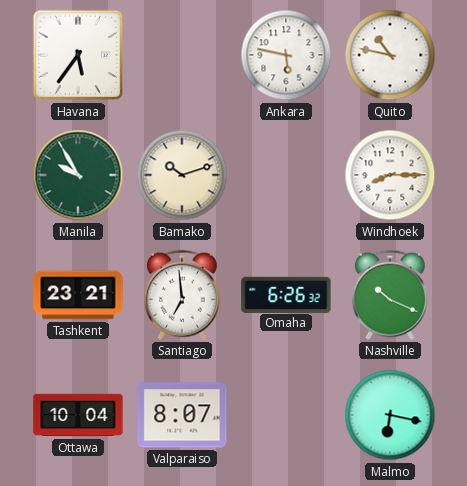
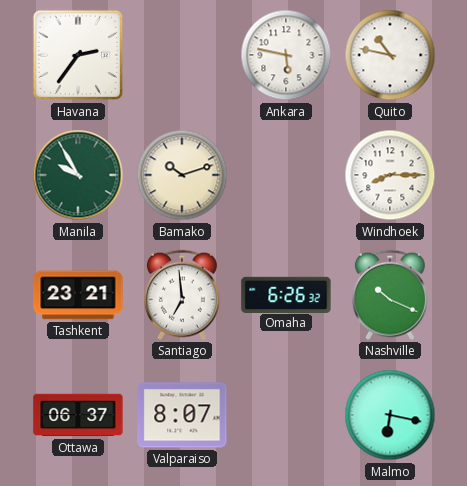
Havana: 5:36 -> 2:36 (78, 55)
Ottawa: 10:04 -> 06:37 (78, 415)
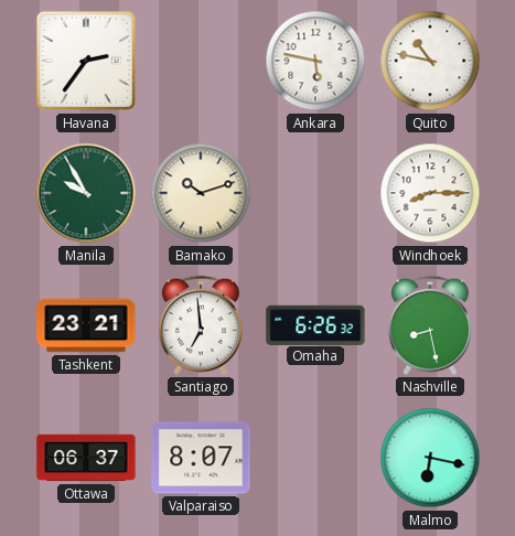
Nashville: 10:19 -> 8:28 (430, 325)
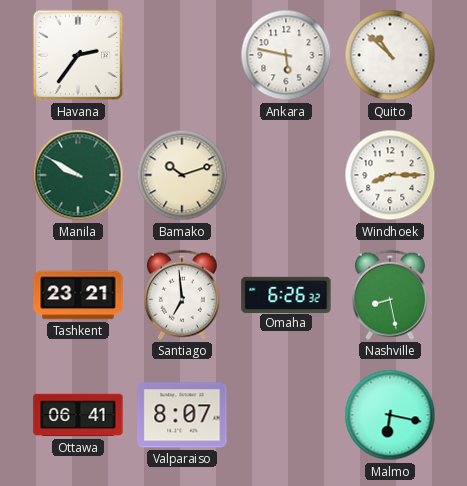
Quito: 10:47 -> 10:52 (390, 55)
Manila: 9:55 -> 9:50 (78, 175)
Ottawa: 06:37 -> 06:41 (78, 415)
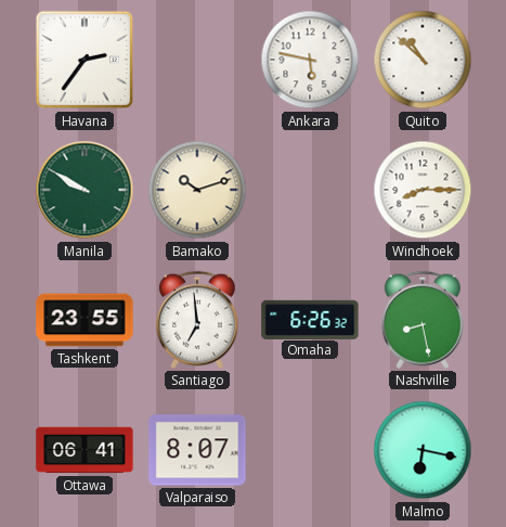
Tashkent: 23:21 -> 23:55 (85, 320)
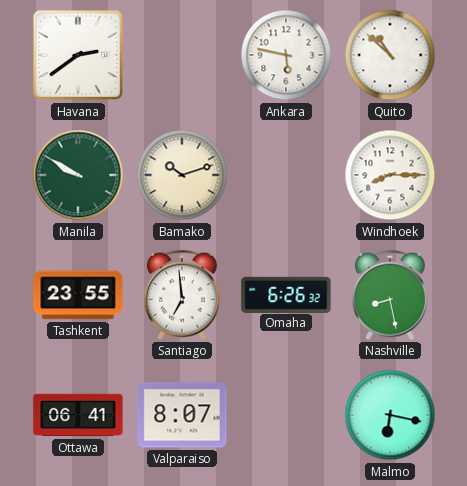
Havana: 2:36 -> 2:39 (78, 55)
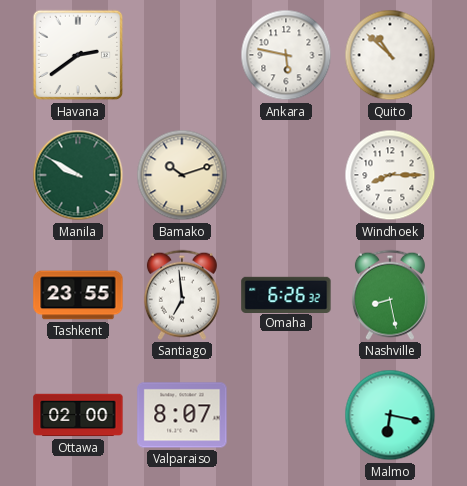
Ottawa: 06:41 -> 02:00 (78, 415)
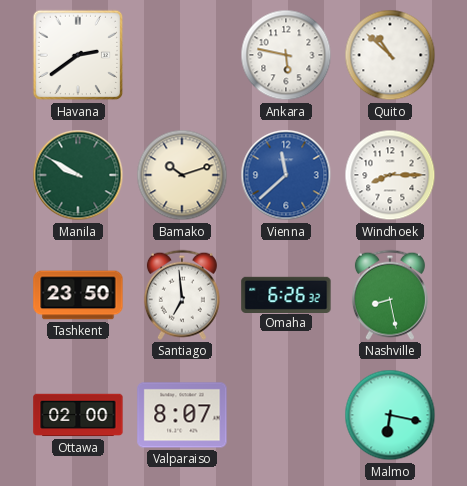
Vienna: none -> 11:38 (286, 175)
Tashkent: 23:55 -> 23:50 (78, 295)
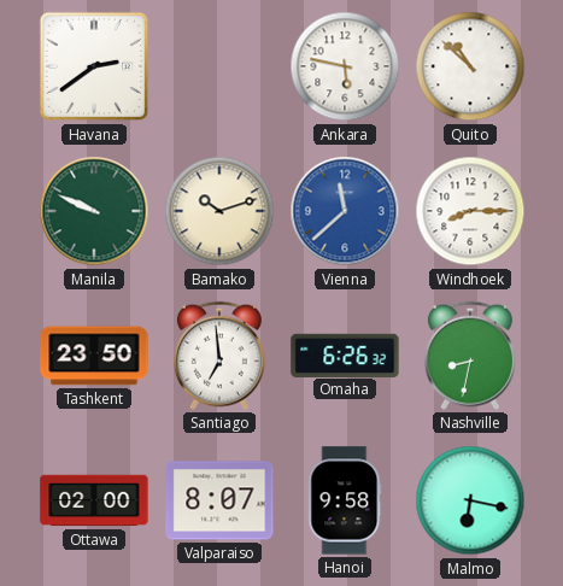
Manila: 9:50 -> 9:49 (94, 211)
Nashville: 8:28 -> 8:32 (470, 356)
Hanoi: none -> 9:58 (345, 500)
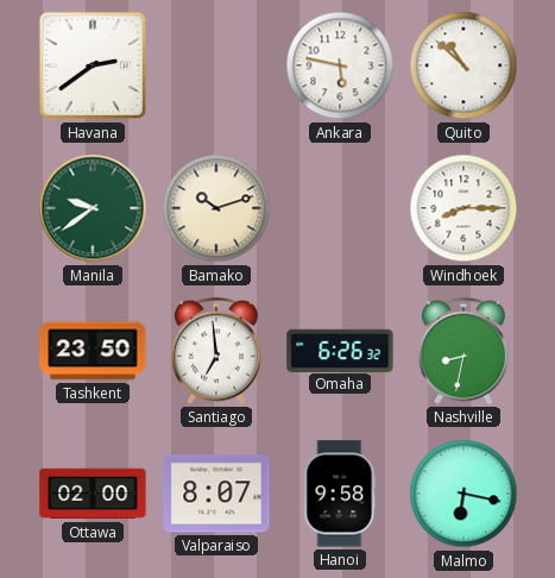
Manila: 9:49 -> 9:39 (93, 208)
Vienna: 11:38 -> none (345, 211)
